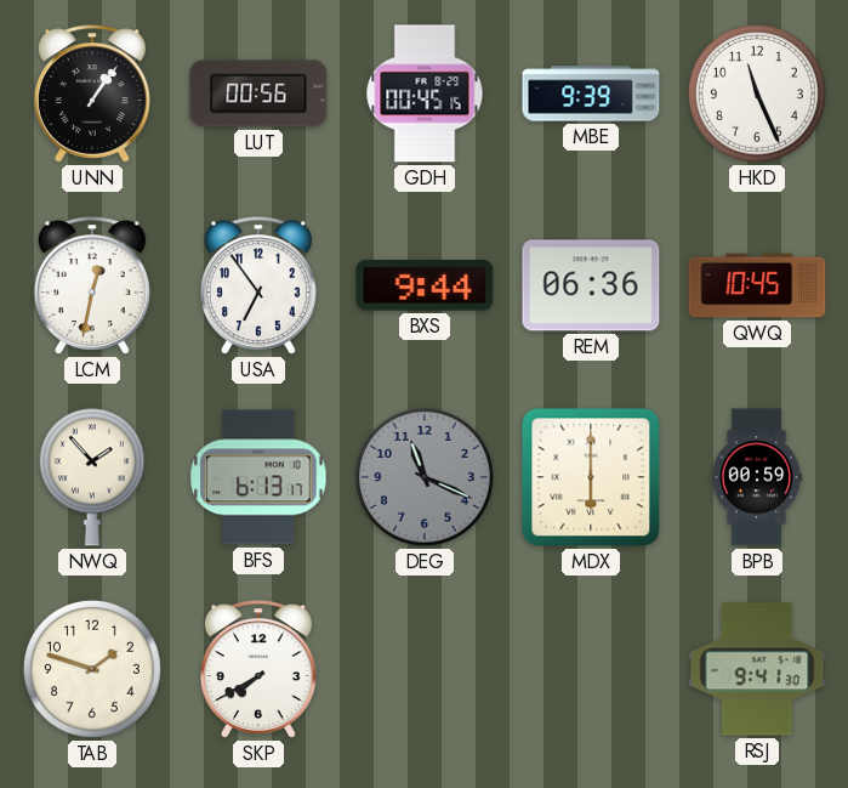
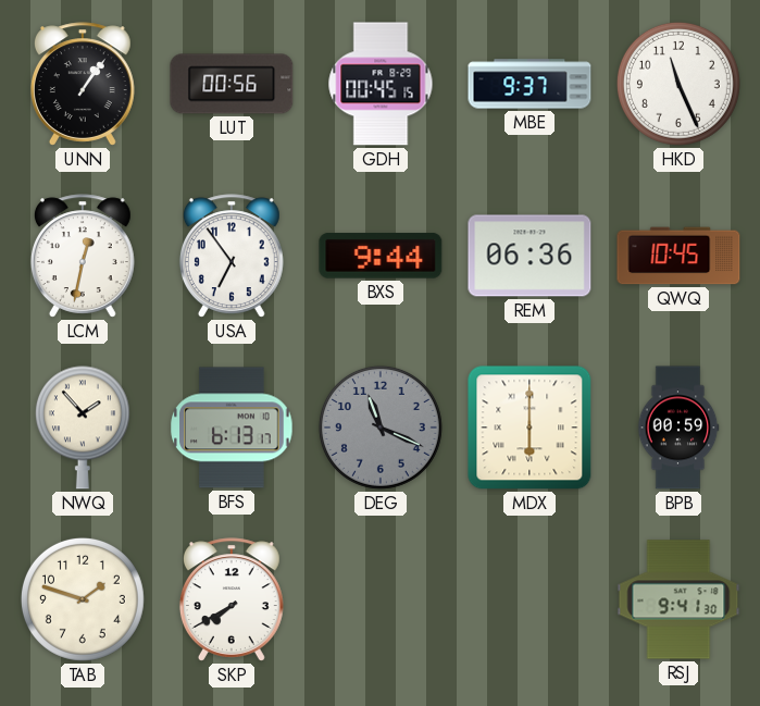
MBE: 9:39 -> 9:37 (529, 84)
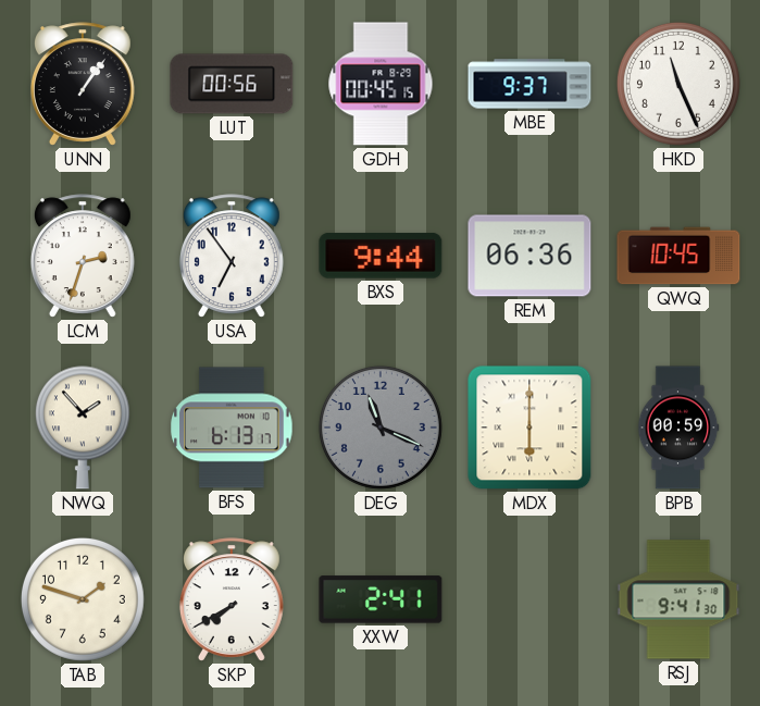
LCM: 12:32 -> 2:33 (83, 256)
XXW: none -> 2:41 (381, 599)
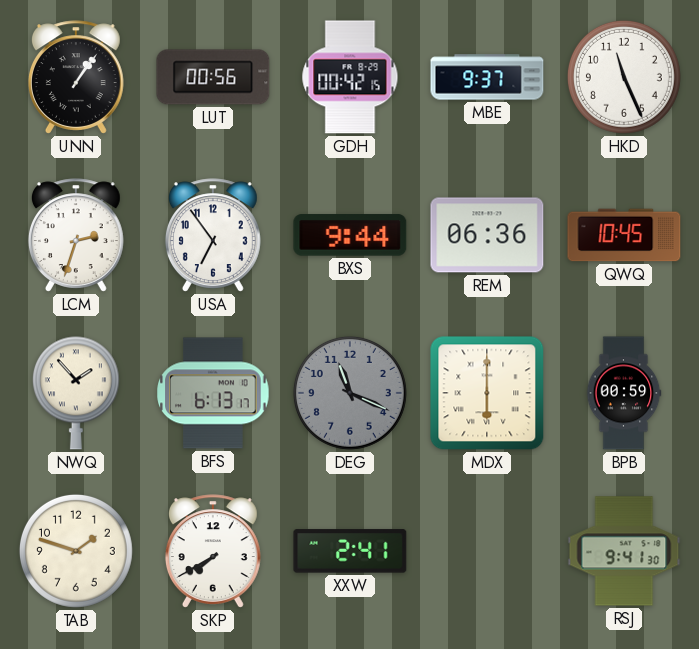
GDH: 00:45 -> 00:42 (350, 77)
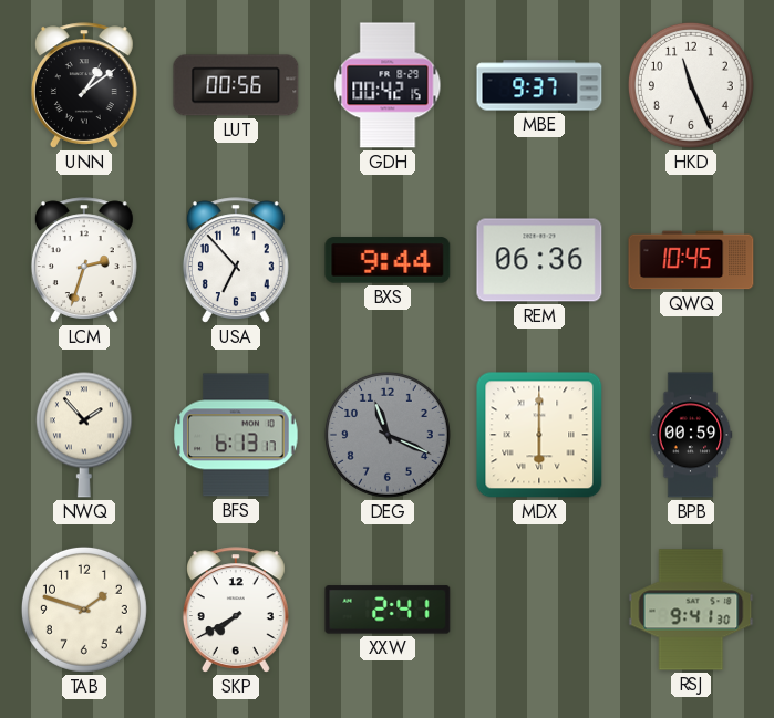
UNN: 1:06 -> 1:09 (84, 85)
USA: 6:54 -> 6:53 (236, 260)
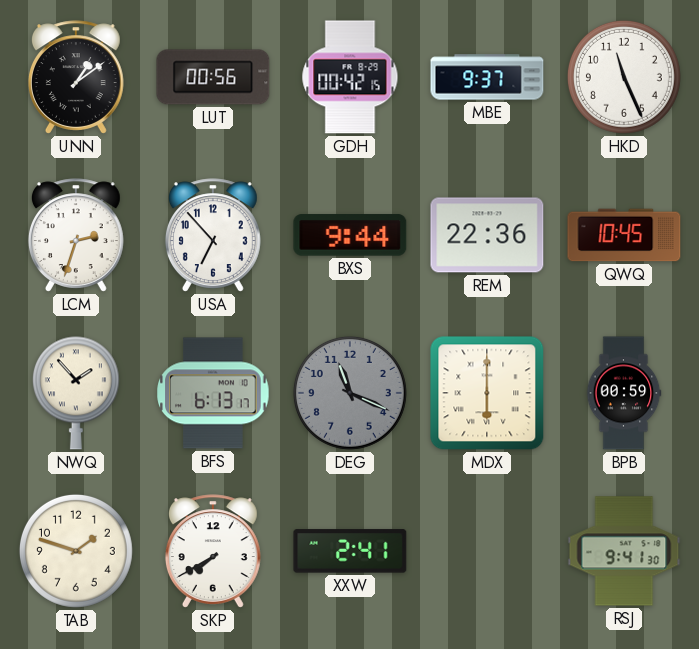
REM: 06:36 -> 22:36 (487, 235)
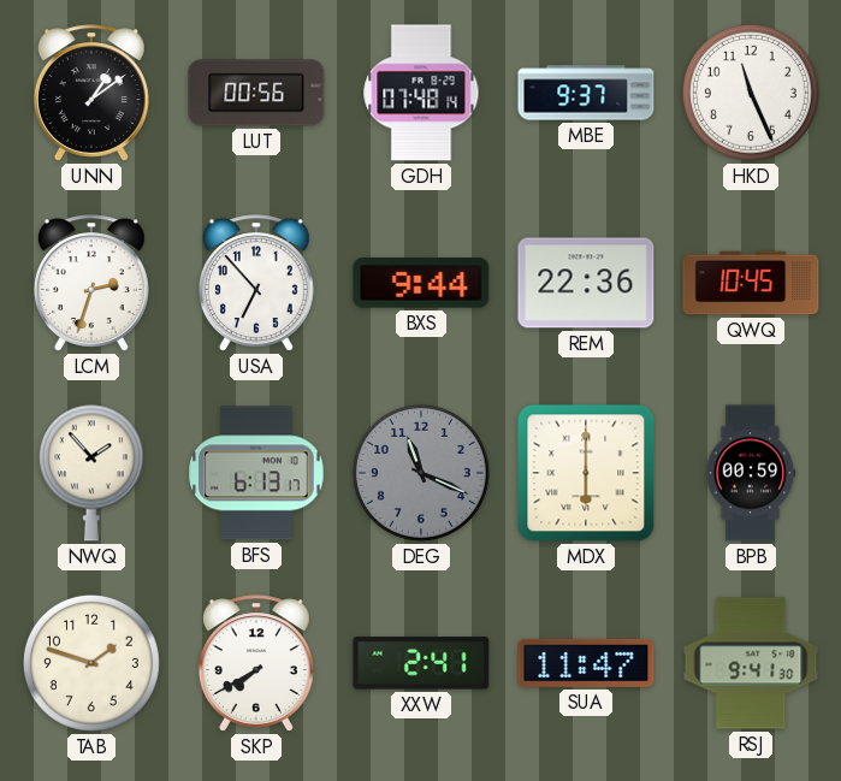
GDH: 00:42 -> 07:48 (421, 93)
SUA: none -> 11:47 (586, 663)
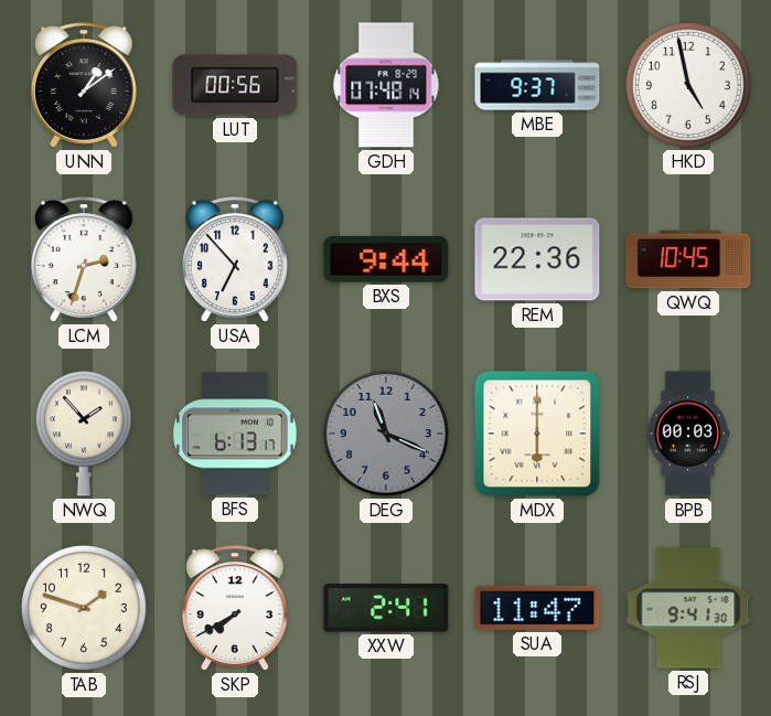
HKD: 11:26 -> 4:58 (688, 85)
BPB: 00:59 -> 00:03 (688, 434)
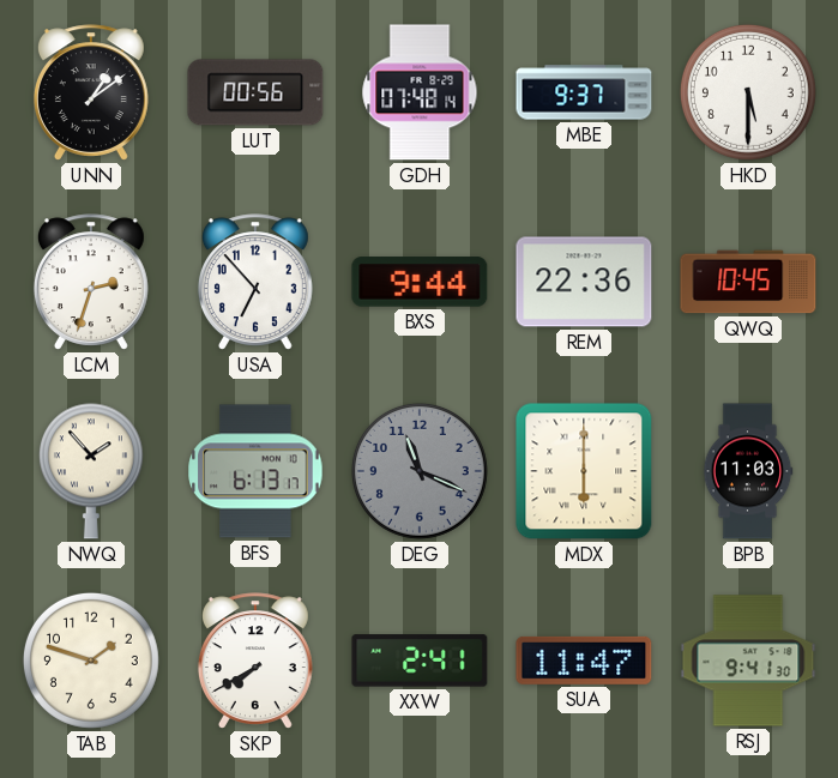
HKD: 4:58 -> 5:30 (748, 92)
BPB: 00:03 -> 11:03 (748, 471)
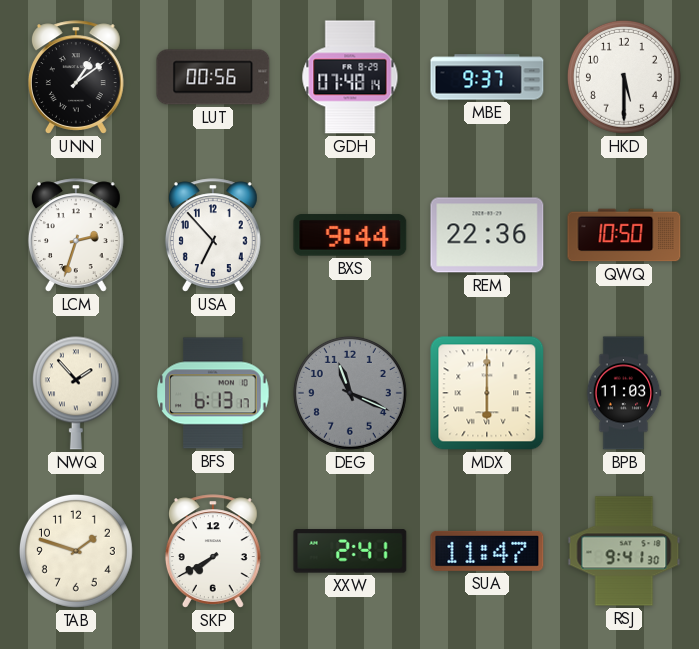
QWQ: 10:45 -> 10:50 (624, 235)
